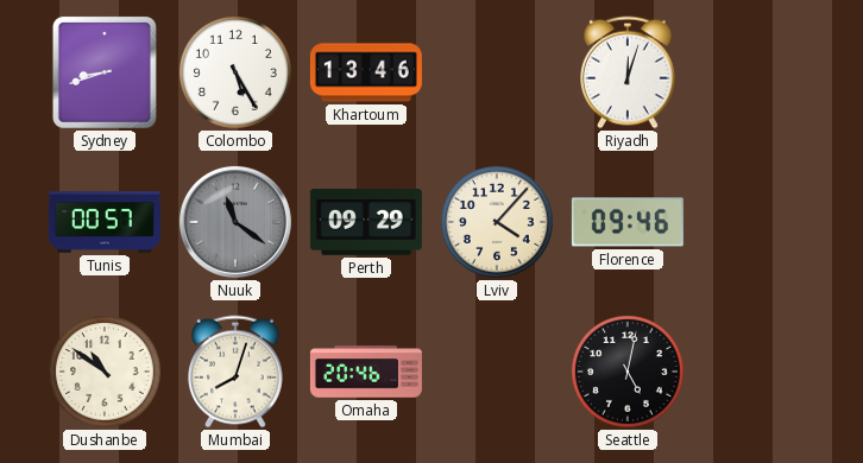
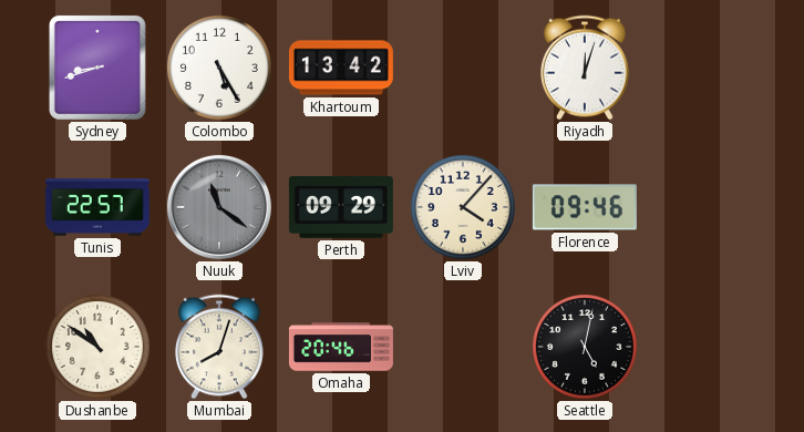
Khartoum: 13:46 -> 13:42 (341, 68)
Tunis: 00:57 -> 22:57 (97, 207)
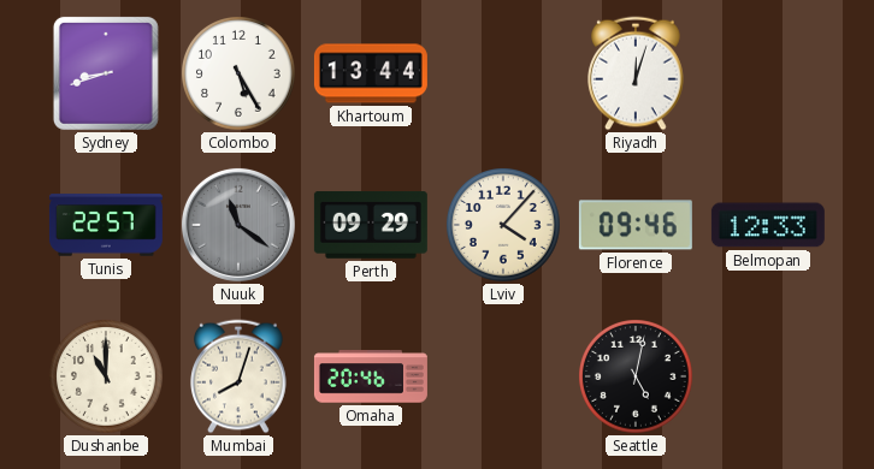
Khartoum: 13:42 -> 13:44 (371, 73)
Belmopan: none -> 12:33 (768, 225)
Dushanbe: 10:51 -> 11:00 (107, 378)
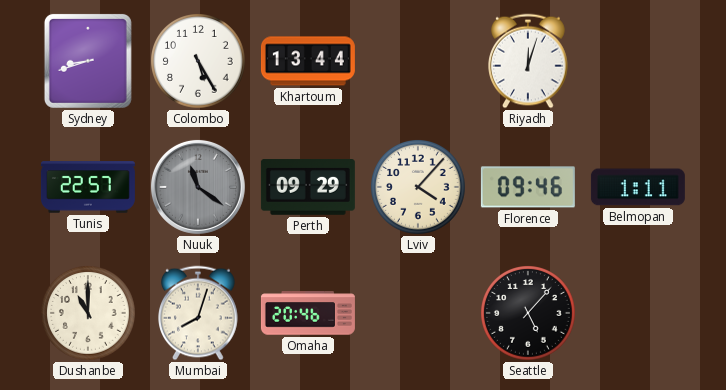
Belmopan: 12:33 -> 1:11 (638, 187)
Seattle: 5:02 -> 5:07 (529, 314)
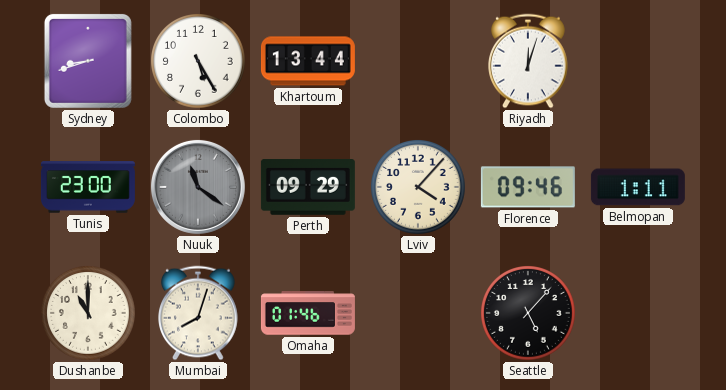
Tunis: 22:57 -> 23:00 (88, 187)
Omaha: 20:46 -> 01:46 (308, 313)
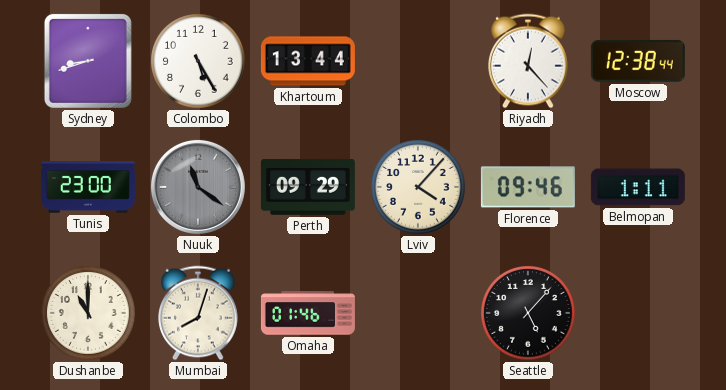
Riyadh: 12:03 -> 12:23 (529, 61)
Moscow: none -> 12:38 (638, 61)
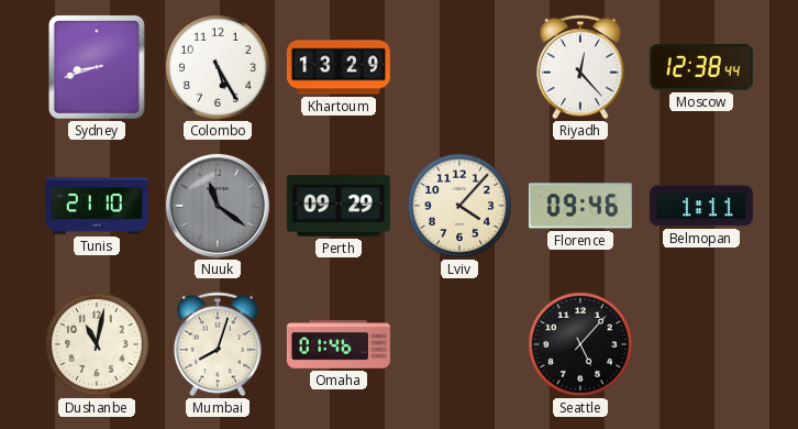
Khartoum: 13:44 -> 13:29 (339, 67)
Tunis: 23:00 -> 21:10 (97, 206)
Dushanbe: 11:00 -> 11:02 (98, 345)
